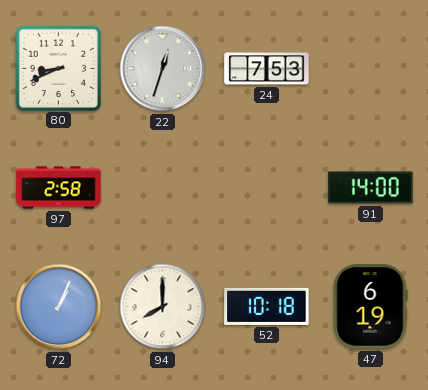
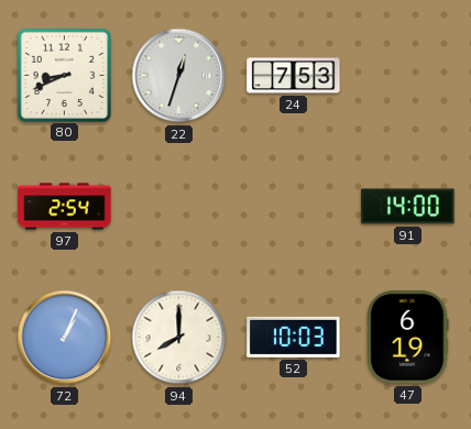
97: 2:58 -> 2:54 (65, 207)
52: 10:18 -> 10:03 (294, 337)
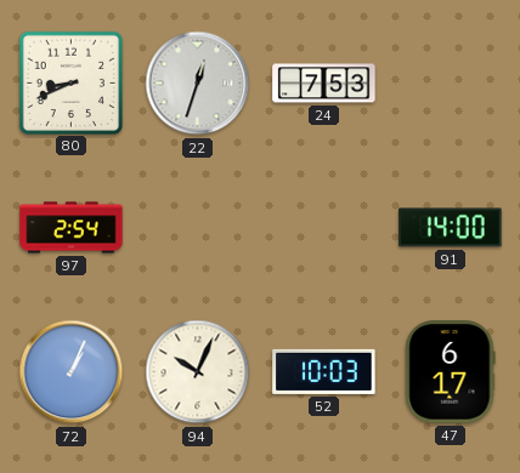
94: 8:00 -> 10:04 (198, 372)
47: 6:19 -> 6:17 (451, 372)
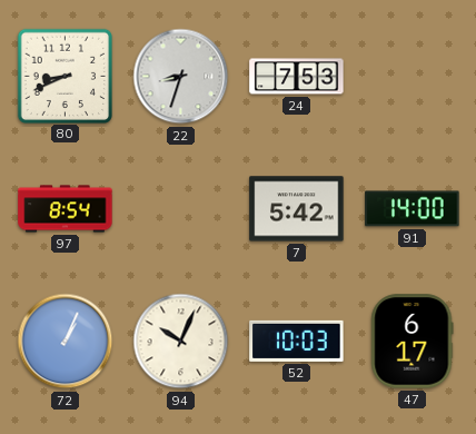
22: 12:33 -> 8:33 (181, 77)
97: 2:54 -> 8:54 (66, 209)
7: none -> 5:42 (297, 209)
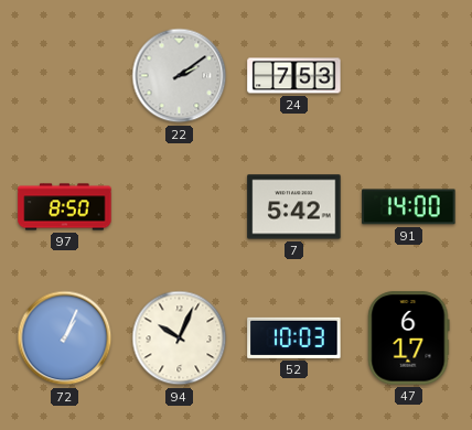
80: 8:41 -> none (65, 76)
22: 8:33 -> 2:09 (180, 76)
97: 8:54 -> 8:50 (65, 207)
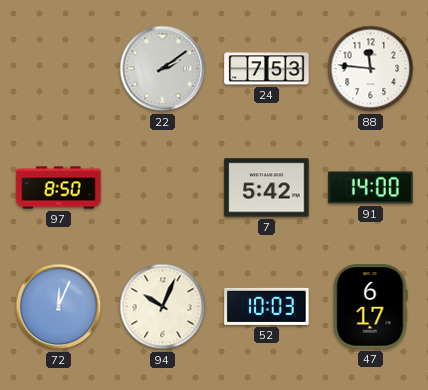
88: none -> 11:46 (371, 69)
72: 1:04 -> 12:04 (59, 307)
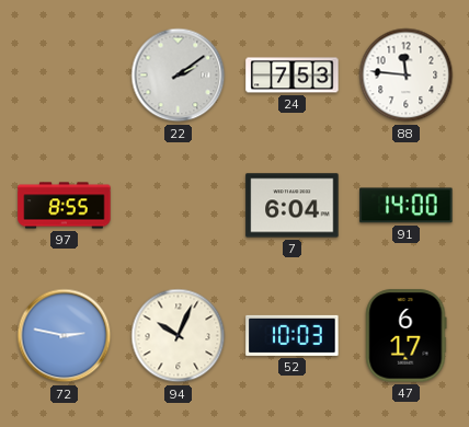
97: 8:50 -> 8:55 (65, 206)
7: 5:42 -> 6:04 (293, 206)
72: 12:04 -> 2:47 (65, 336)
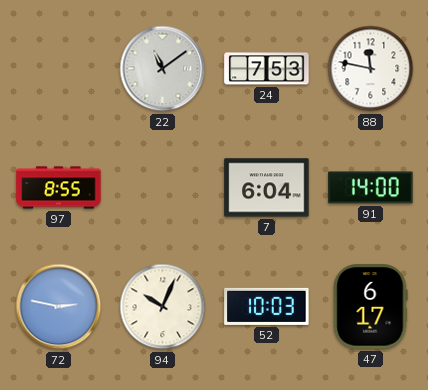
22: 2:09 -> 11:09 (163, 69)
88: 11:46 -> 11:47 (371, 69)
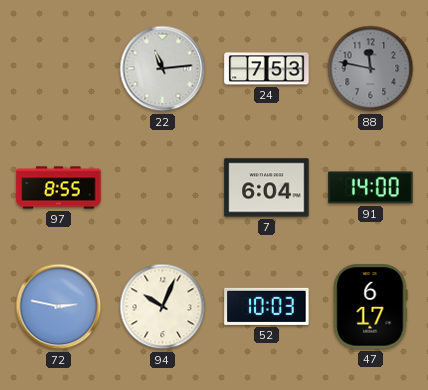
22: 11:09 -> 11:14 (163, 69)
88 dial: white -> grey (371, 69)
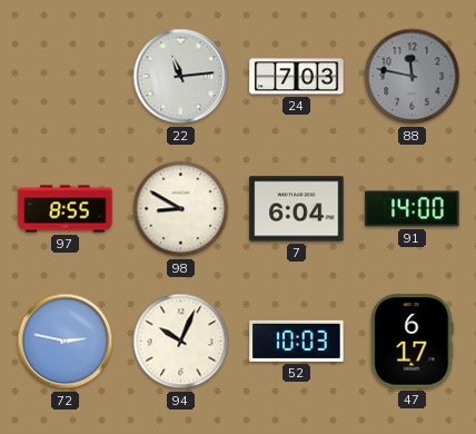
24: 7:53 -> 7:03 (297, 77)
98: none -> 8:50 (181, 209)
